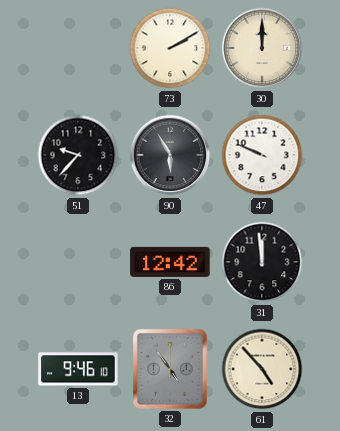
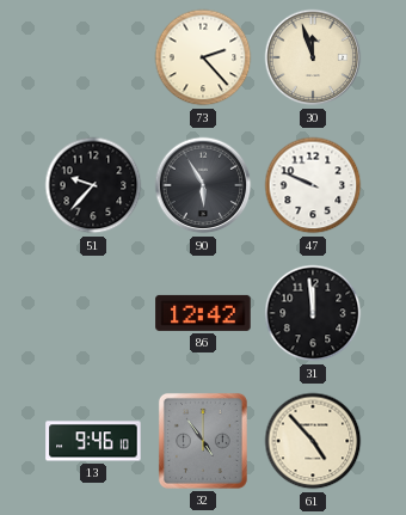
73: 2:10 -> 2:23 (203, 57)
30: 12:00 -> 11:57 (313, 57)
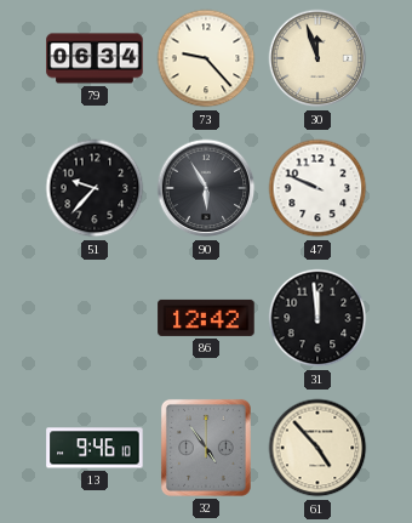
79: none -> 06:34 (95, 58)
73: 2:23 -> 9:23 (206, 58)
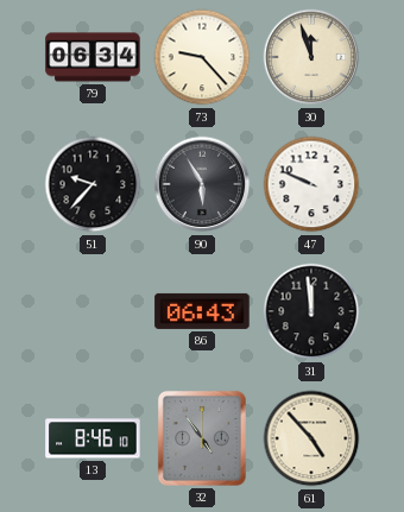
86: 12:42 -> 06:43 (202, 311)
13: 9:46 -> 8:46 (93, 438)
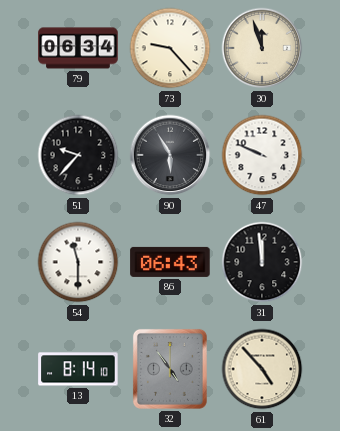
54: none -> 11:30 (78, 262)
13: 8:46 -> 8:14 (78, 369)
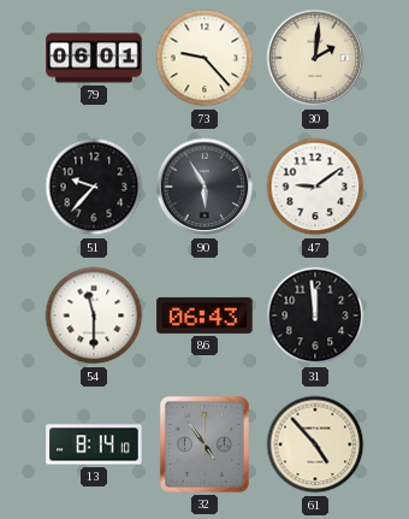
79: 06:34 -> 06:01 (94, 58)
30: 11:57 -> 2:01 (315, 58)
47: 9:49 -> 9:09 (315, 187)
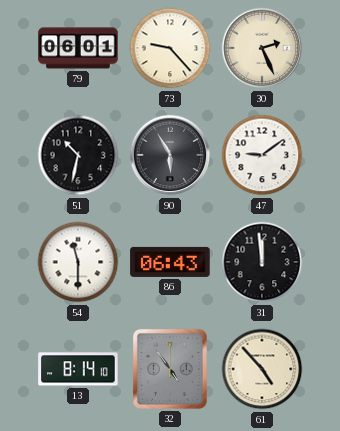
30: 2:01 -> 2:26 (262, 48)
51: 9:37 -> 10:32 (78, 155)
